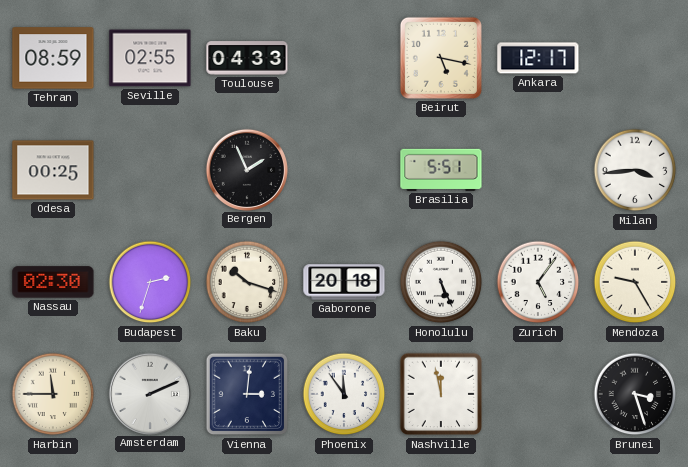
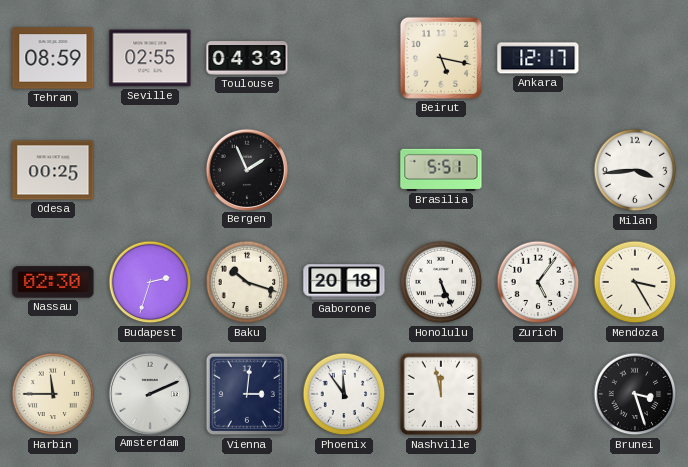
Mendoza: 9:25 -> 3:25 (635, 282)
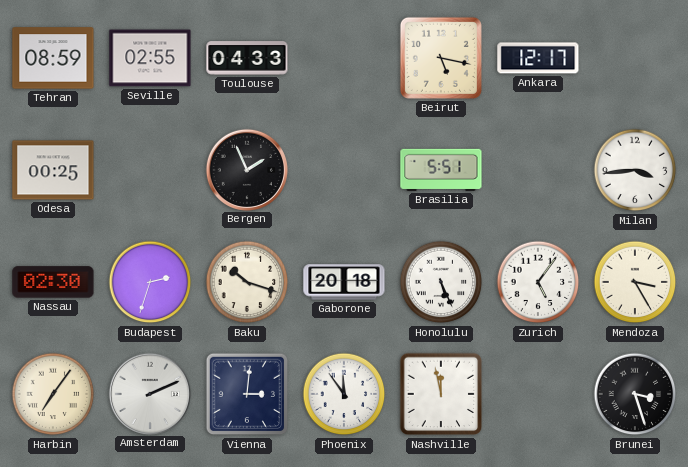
Harbin: 11:45 -> 7:06 (53, 394)
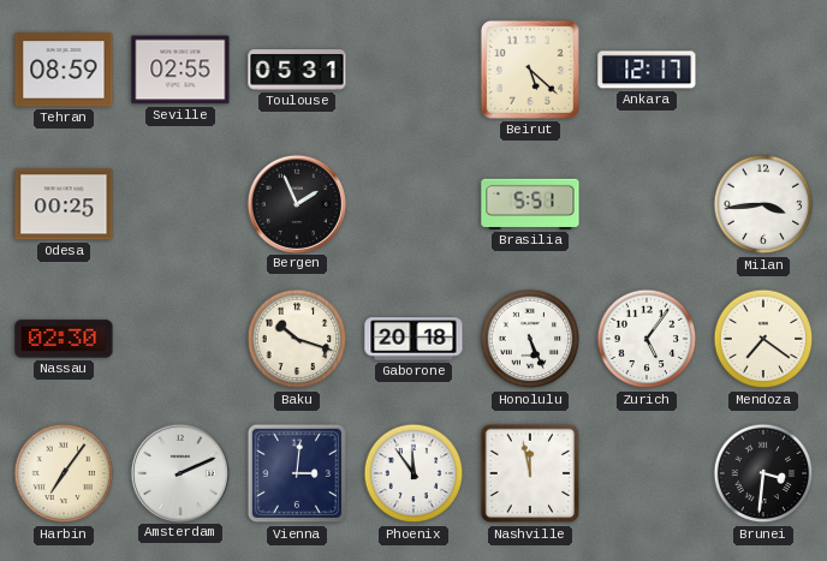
Toulouse: 04:33 -> 05:31 (297, 70)
Beirut: 5:17 -> 5:22 (530, 70)
Budapest: 2:33 -> none (150, 282)
Mendoza: 3:25 -> 7:21 (763, 339)
Brunei: 3:27 -> 3:31 (763, 473)
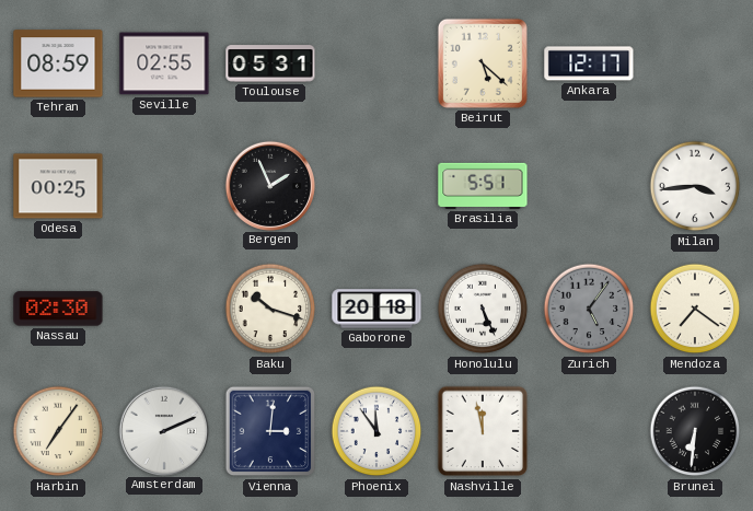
Zurich dial: white -> grey (589, 309)
Brunei: 3:31 -> 6:31 (695, 431)
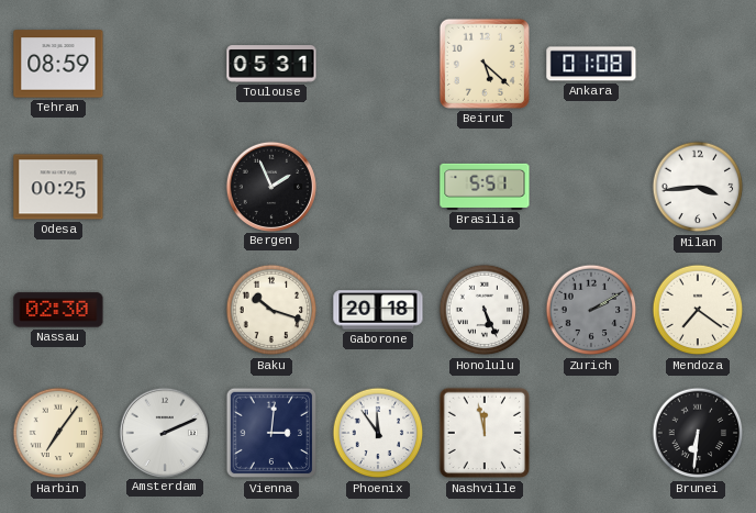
Seville: 02:55 -> none (164, 63)
Ankara: 12:17 -> 01:08 (591, 64)
Zurich: 5:06 -> 2:10 (591, 310)
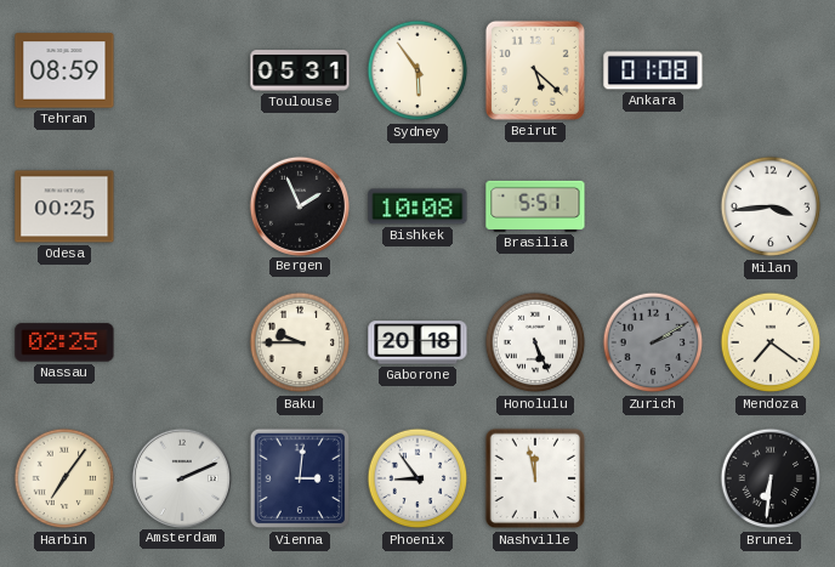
Sydney: none -> 5:54 (417, 70)
Bishkek: none -> 10:08 (417, 206)
Nassau: 02:30 -> 02:25 (64, 342)
Baku: 10:18 -> 9:45 (300, 342)
Phoenix: 11:54 -> 8:54 (417, 478)
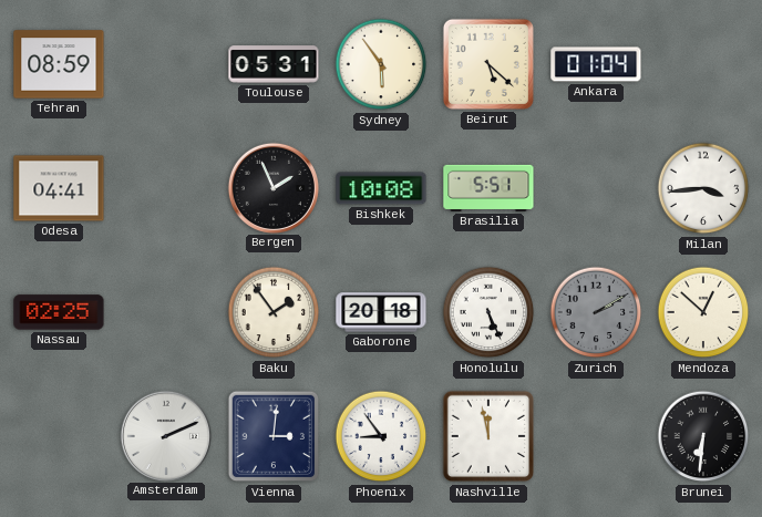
Ankara: 01:08 -> 01:04 (596, 64)
Odesa: 00:25 -> 04:41 (59, 188)
Baku: 9:45 -> 1:54 (274, 312)
Mendoza: 7:21 -> 12:52 (703, 312)
Harbin: 7:06 -> none (64, 478)
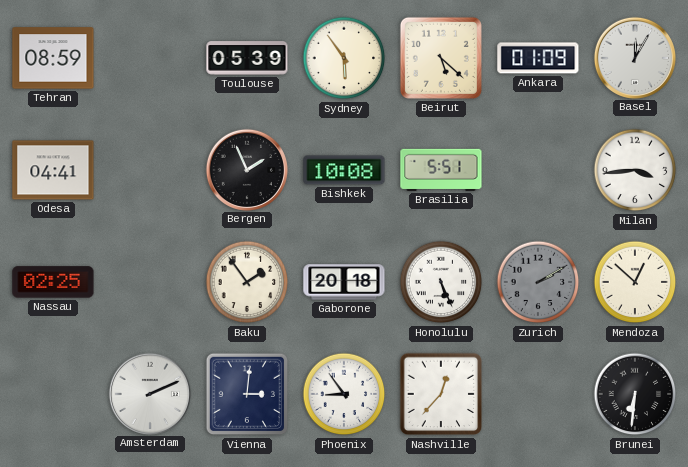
Toulouse: 05:31 -> 05:39 (247, 58)
Ankara: 01:04 -> 01:09 (538, 58)
Basel: none -> 12:05 (634, 57)
Nashville: 11:58 -> 12:37 (441, 394)
